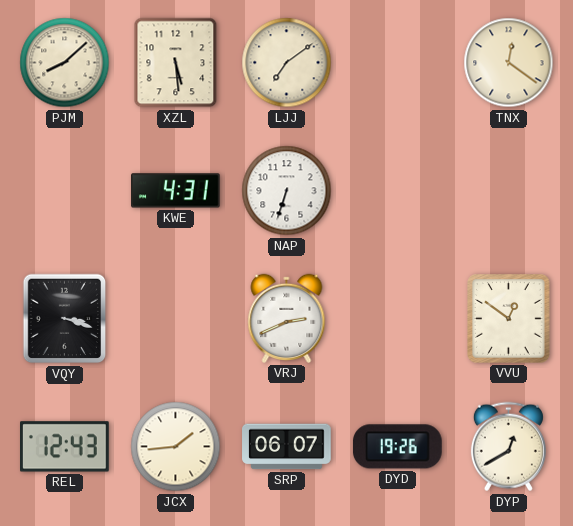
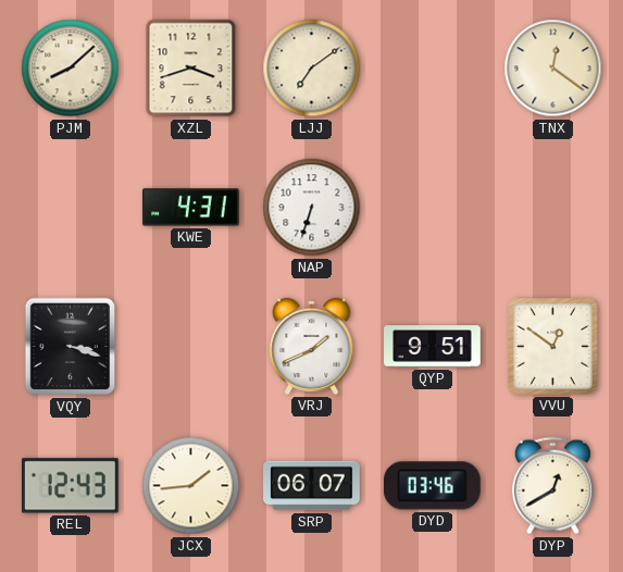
XZL: 5:29 -> 3:42 (191, 69)
VRJ: 2:41 -> 1:41 (312, 346)
QYP: none -> 9:51 (433, 347)
DYD: 19:26 -> 03:46 (432, 486)
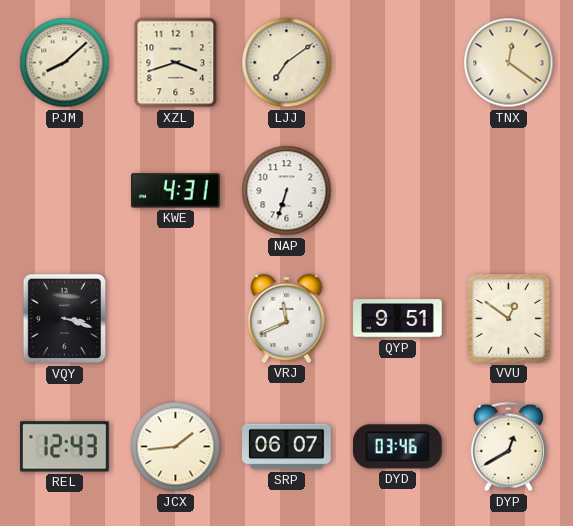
VRJ: 1:41 -> 11:41 (287, 318)
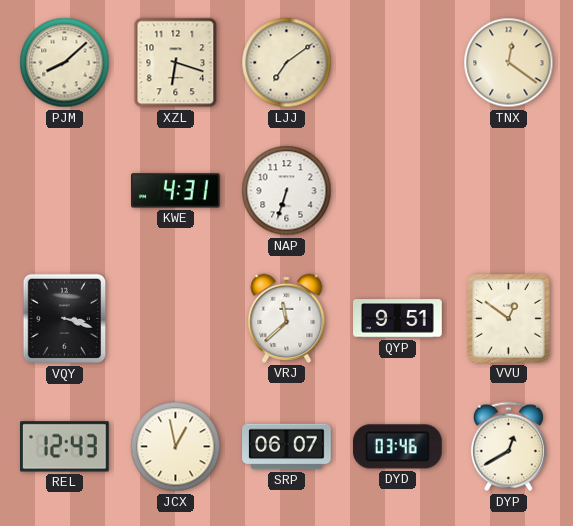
XZL: 3:42 -> 6:18 (176, 63)
VRJ: 11:41 -> 11:38 (287, 318)
JCX: 1:44 -> 12:58 (176, 447)
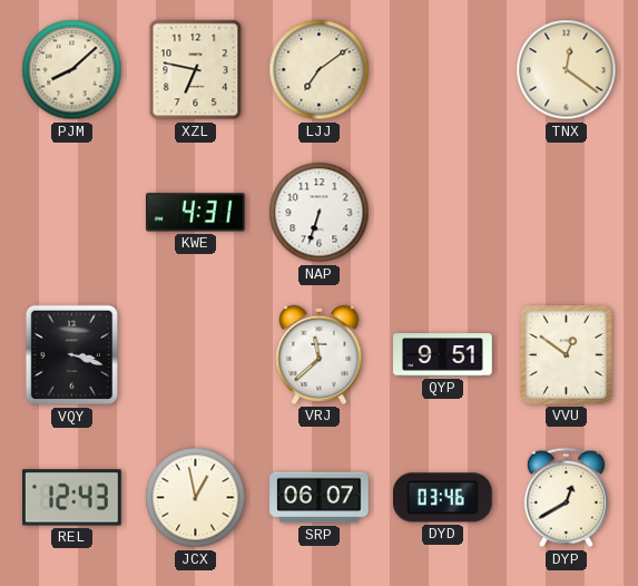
XZL: 6:18 -> 6:47 (196, 70)
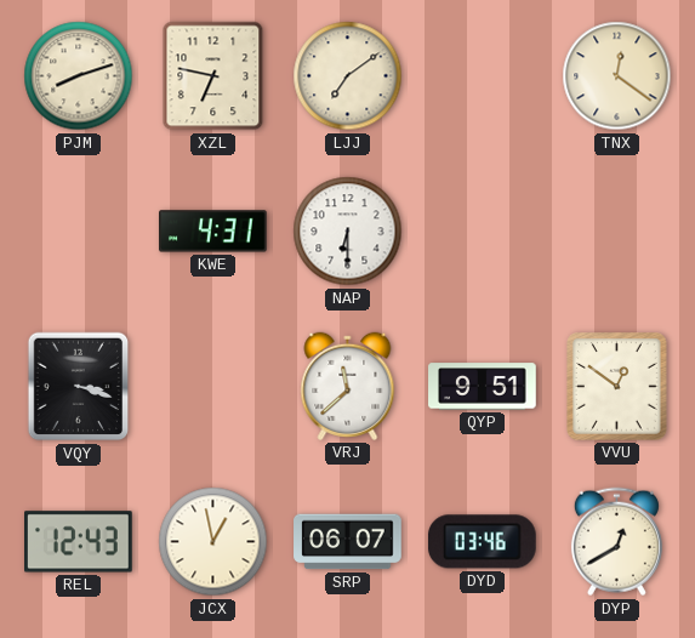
PJM: 8:08 -> 8:12 (79, 76)
NAP: 6:33 -> 6:30 (348, 232)
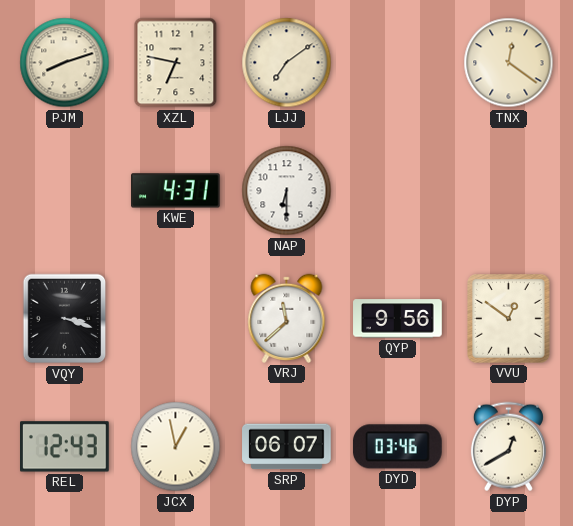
QYP: 9:51 -> 9:56 (398, 319)
